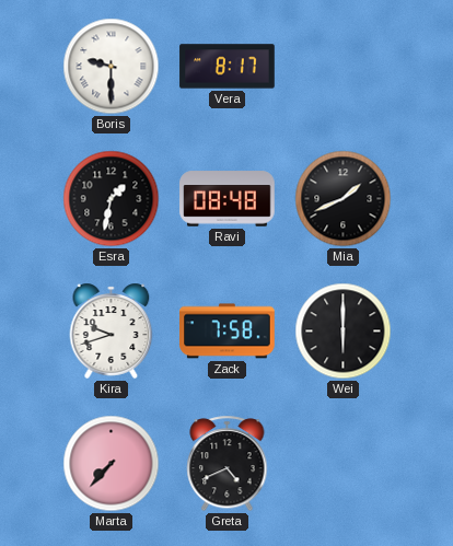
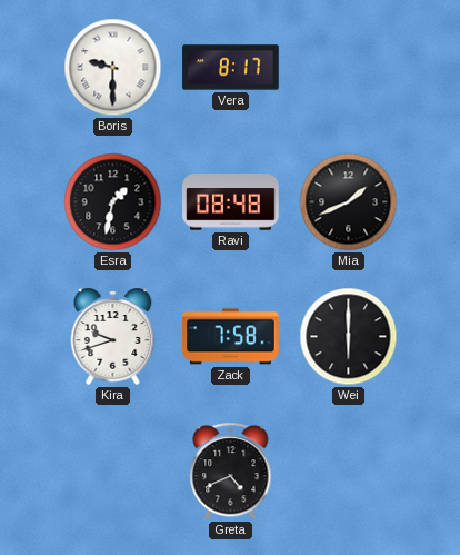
Marta: 7:37 -> none (112, 464)
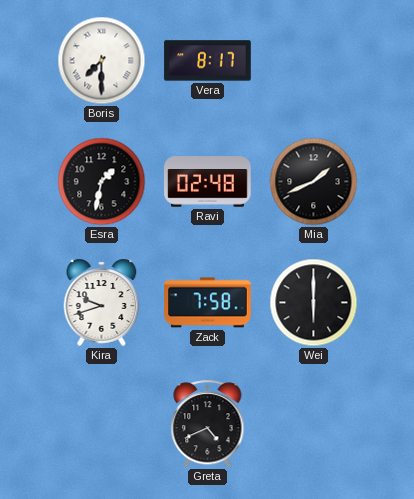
Boris: 9:30 -> 7:30 (102, 61)
Ravi: 08:48 -> 02:48 (208, 182)
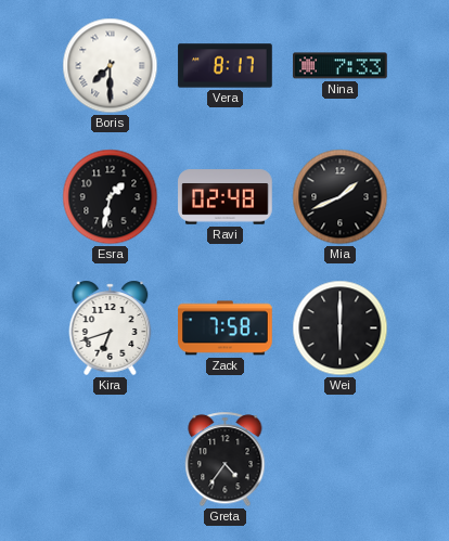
Nina: none -> 7:33 (341, 66)
Kira: 9:42 -> 6:42 (111, 327)
Greta: 4:41 -> 4:36 (226, 460)
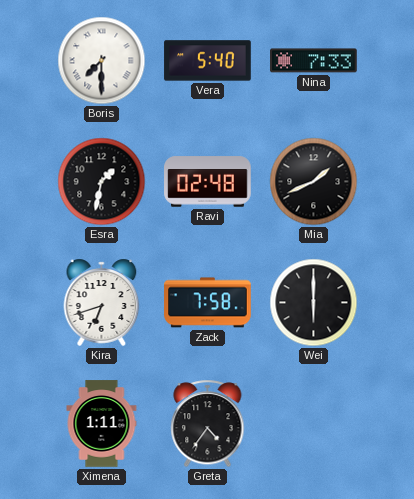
Vera: 8:17 -> 5:40 (208, 61)
Ximena: none -> 1:11 (102, 424)
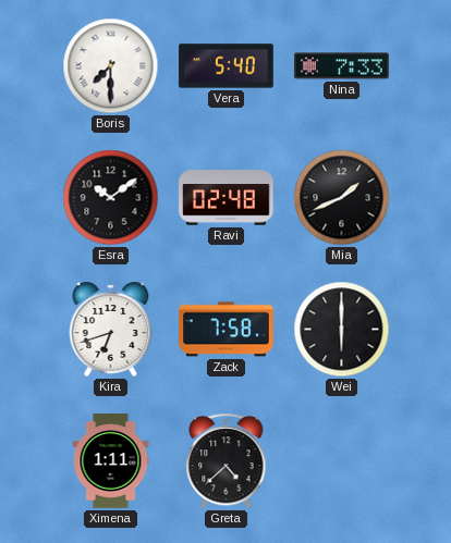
Esra: 1:32 -> 10:09 (111, 198)
Greta: 4:36 -> 4:38 (227, 461)
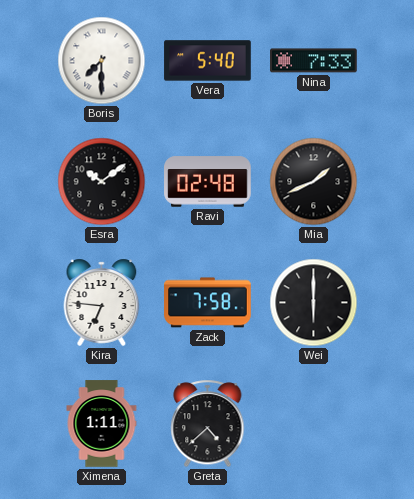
Kira: 6:42 -> 6:46 (102, 302)
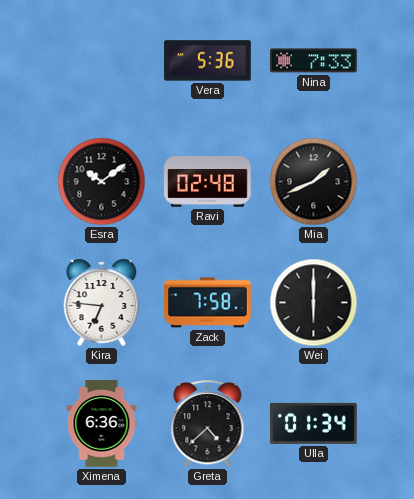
Boris: 7:30 -> none (102, 61)
Vera: 5:40 -> 5:36 (208, 61)
Ximena: 1:11 -> 6:36 (102, 424)
Ulla: none -> 01:34 (314, 423)
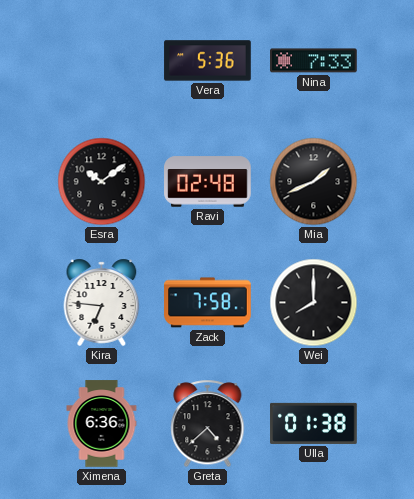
Wei: 6:00 -> 8:00 (314, 303)
Ulla: 01:34 -> 01:38 (314, 423)
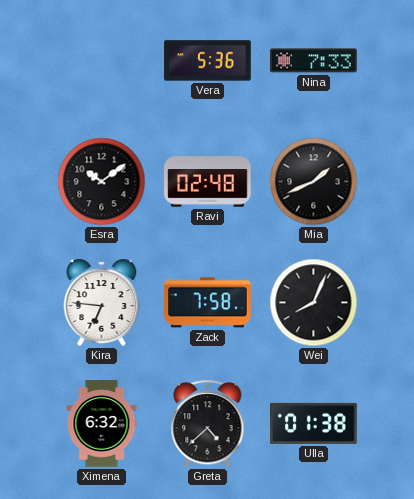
Wei: 8:00 -> 8:04 (314, 303)
Ximena: 6:36 -> 6:32 (102, 424)
